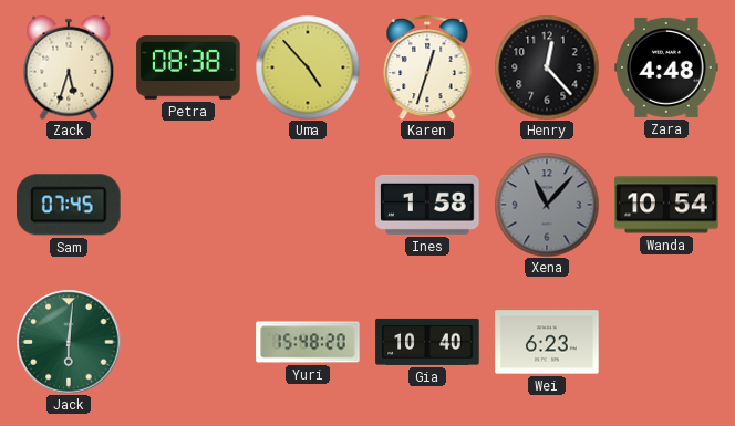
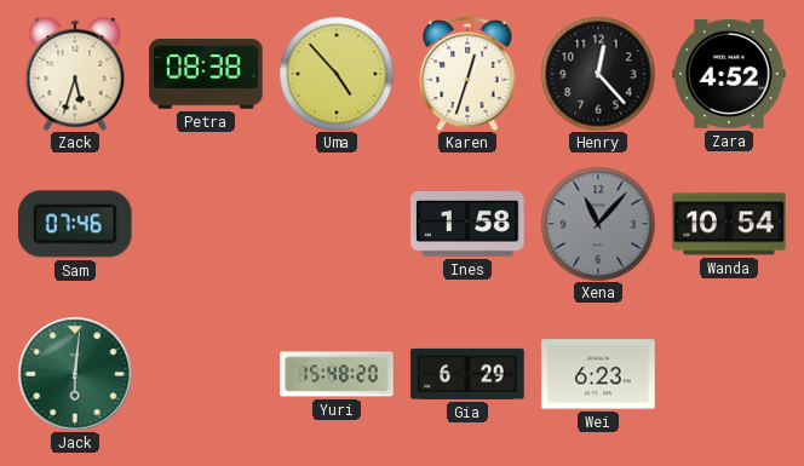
Zara: 4:48 -> 4:52 (729, 74)
Sam: 07:45 -> 07:46 (76, 224)
Gia: 10:40 -> 6:29 (467, 374)
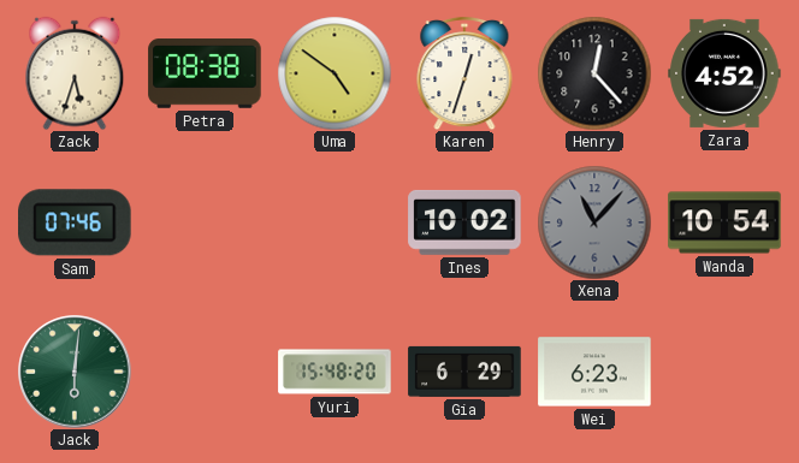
Uma: 4:53 -> 4:51 (335, 73)
Ines: 1:58 -> 10:02 (464, 222)
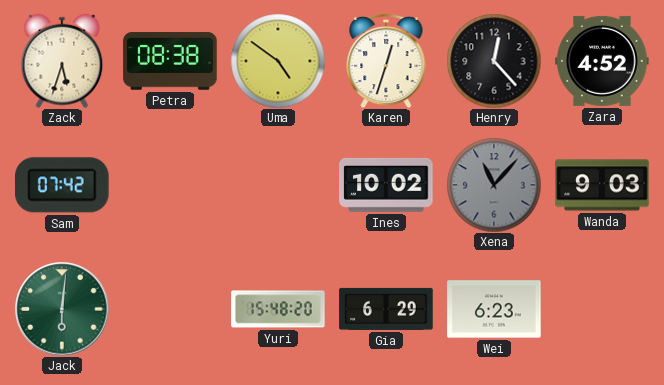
Sam: 07:46 -> 07:42 (63, 185)
Wanda: 10:54 -> 9:03 (602, 185)
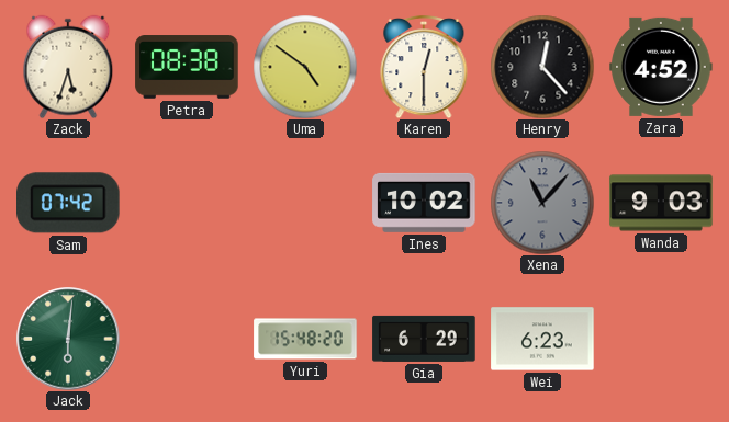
Karen: 12:33 -> 12:30 (424, 67)
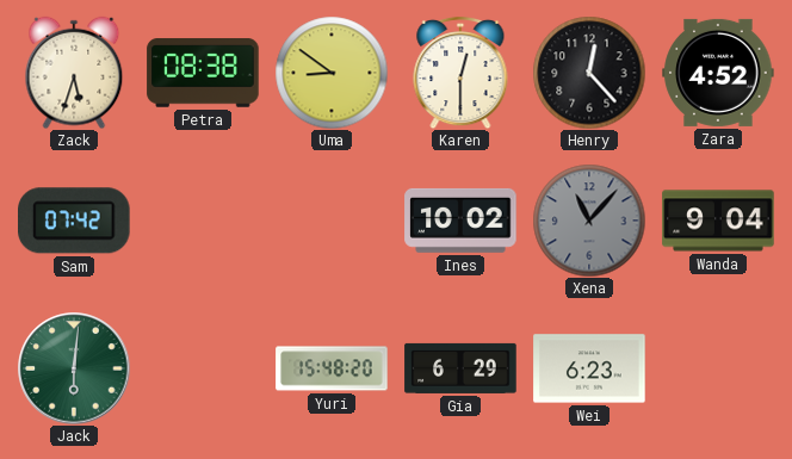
Uma: 4:51 -> 8:51 (332, 73)
Wanda: 9:03 -> 9:04 (718, 221)
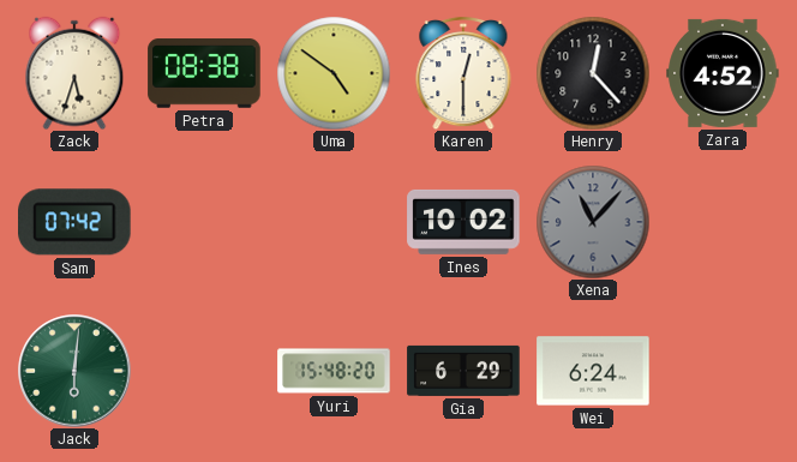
Uma: 8:51 -> 4:51 (334, 73)
Wanda: 9:04 -> none (718, 221)
Wei: 6:23 -> 6:24 (593, 371)
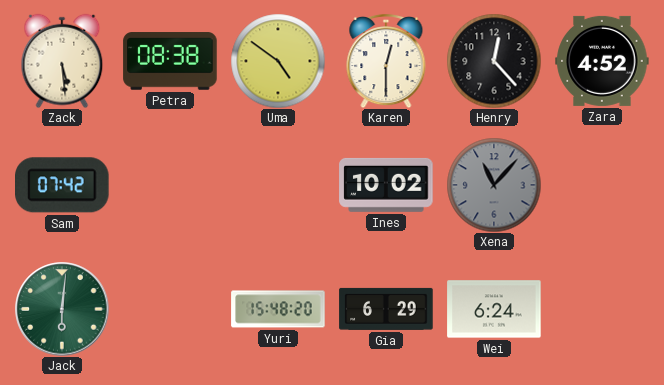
Zack: 5:33 -> 5:29 (62, 61)
